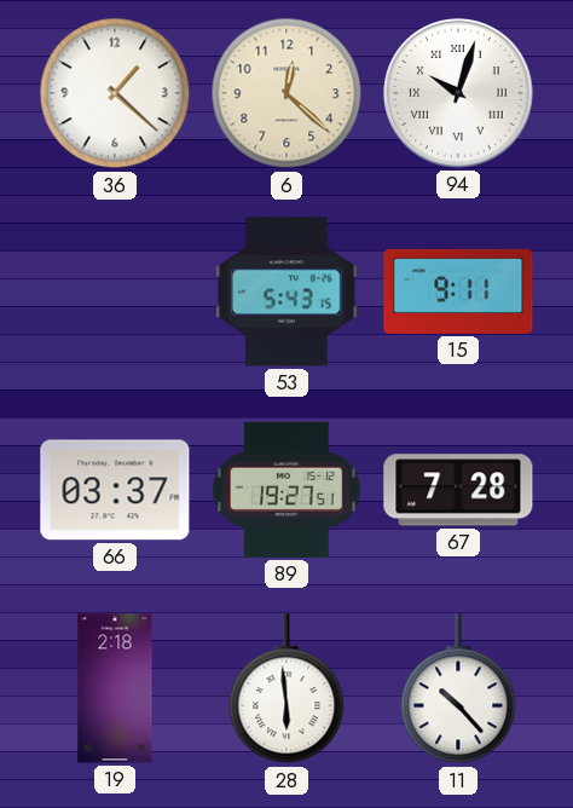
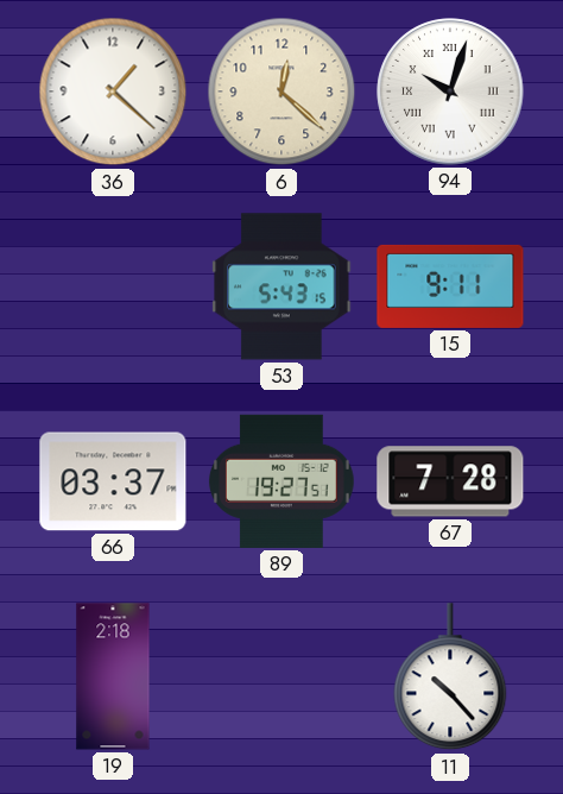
28: 5:59 -> none (286, 689)
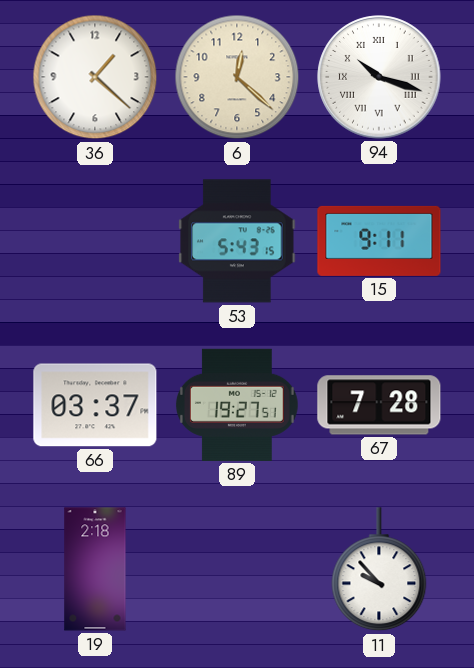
94: 10:03 -> 10:18 (379, 77)
11: 10:23 -> 9:53 (379, 570)
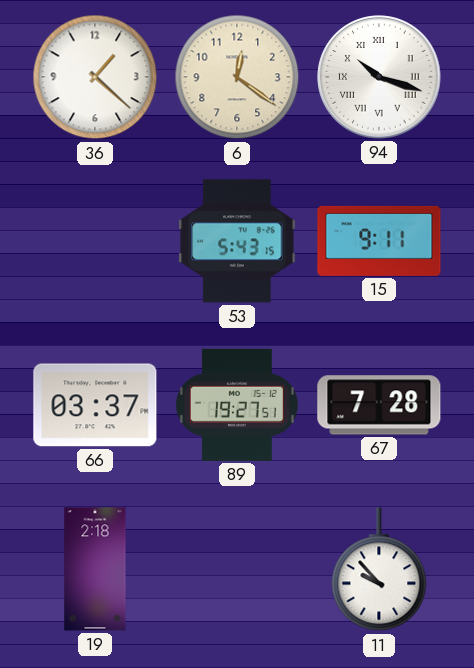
6: 12:22 -> 12:21 (237, 77)
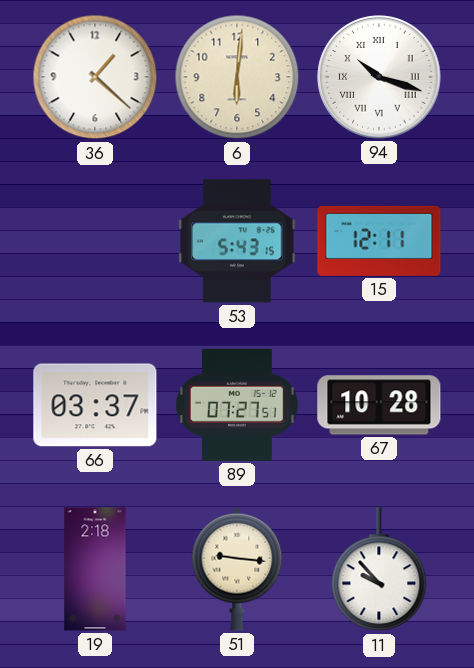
6: 12:21 -> 6:01 (237, 77)
15: 9:11 -> 12:11 (379, 241)
89: 19:27 -> 07:27 (237, 405)
67: 7:28 -> 10:28 (379, 405)
51: none -> 9:16 (237, 569)
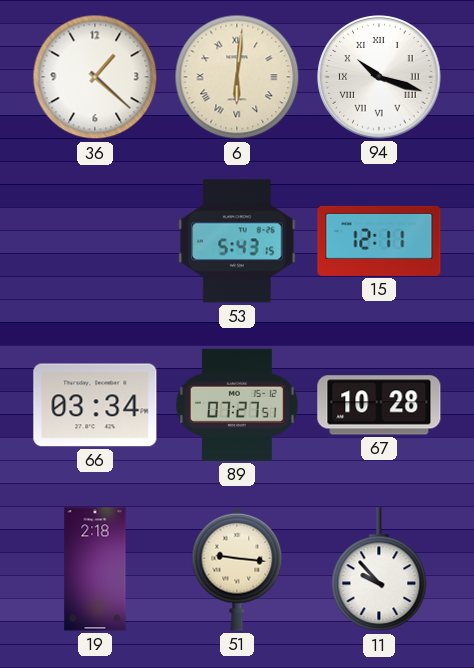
6 numerals: Arabic -> Roman (237, 77)
66: 03:37 -> 03:34 (95, 405)
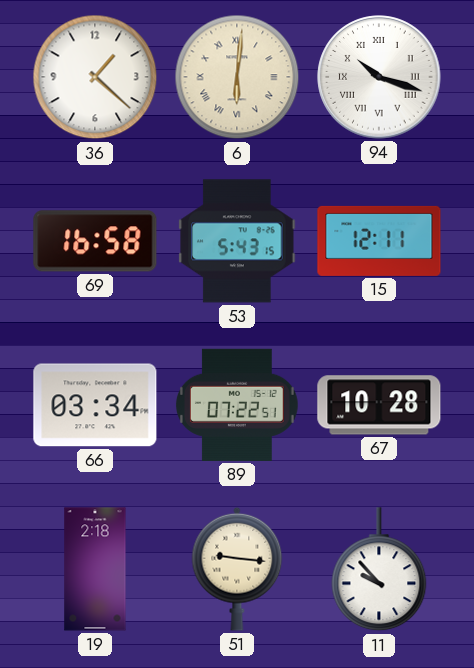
69: none -> 16:58 (95, 241)
89: 07:27 -> 07:22 (237, 405)
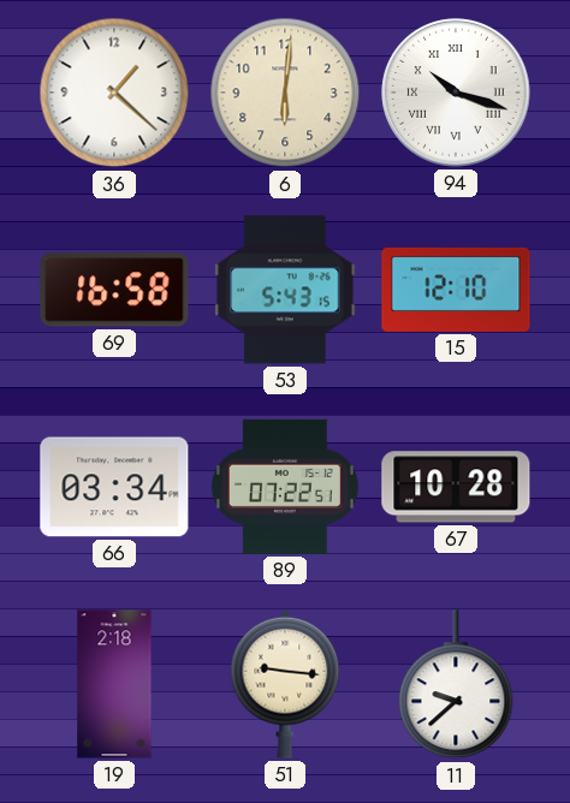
6 numerals: Roman -> Arabic (285, 93)
15: 12:11 -> 12:10 (456, 290)
11: 9:53 -> 9:38 (456, 685)
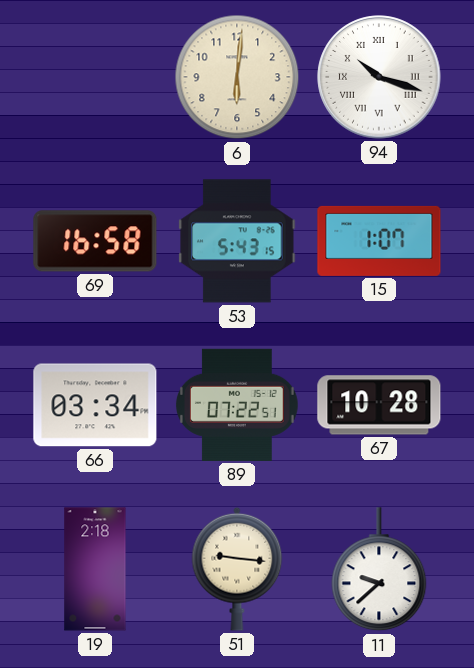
36: 1:22 -> none (114, 93)
15: 12:10 -> 1:07 (379, 241)
